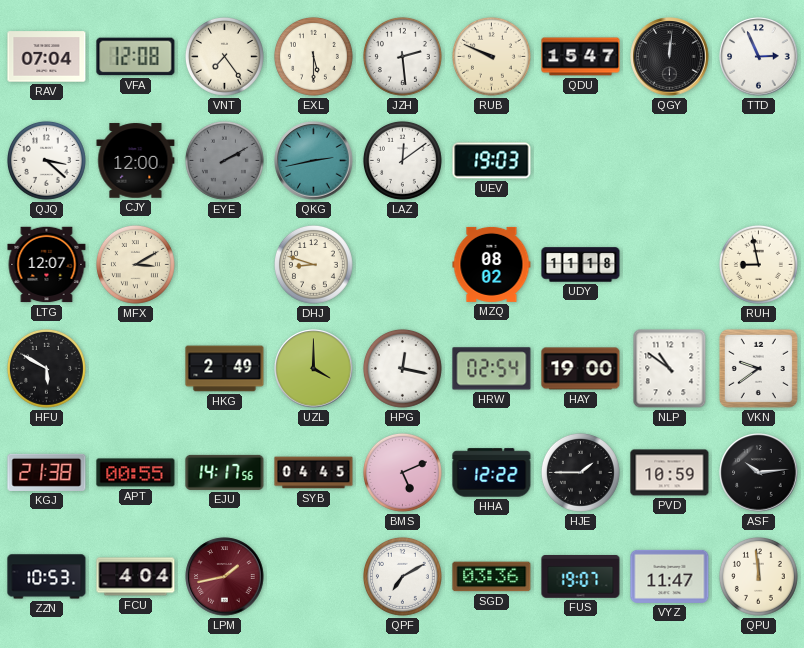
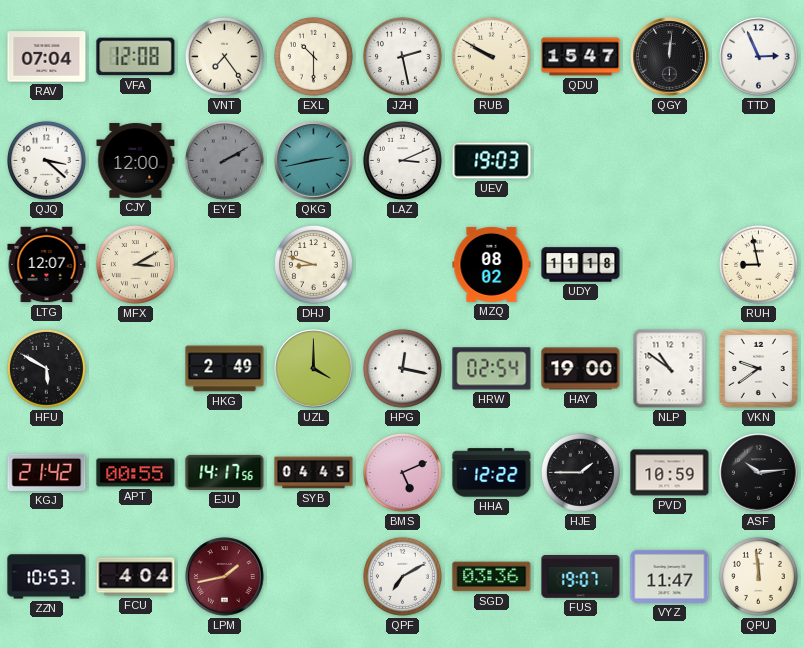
EXL: 5:30 -> 10:30 (313, 56)
JZH: 2:29 -> 2:28 (402, 56)
RUB: 9:49 -> 9:50 (491, 56)
LAZ: 12:09 -> 3:11 (402, 160)
KGJ: 21:38 -> 21:42 (47, 472)
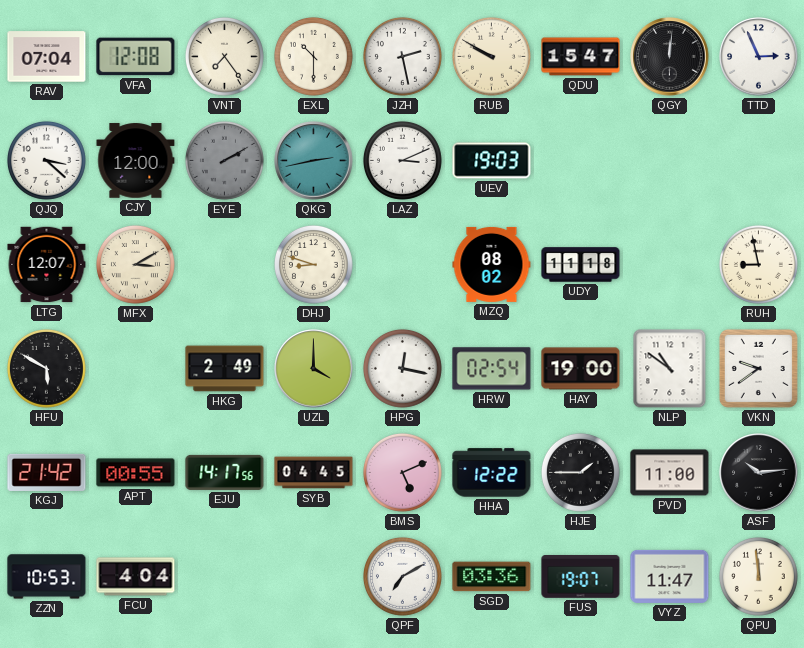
PVD: 10:59 -> 11:00 (670, 473)
LPM: 1:43 -> none (225, 577)
